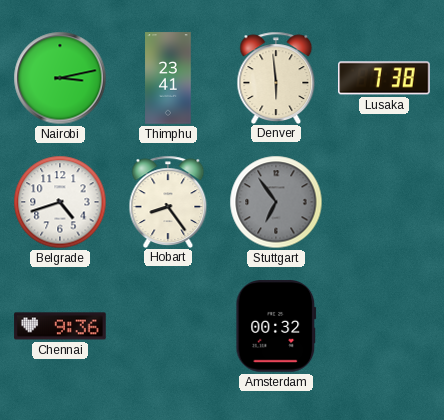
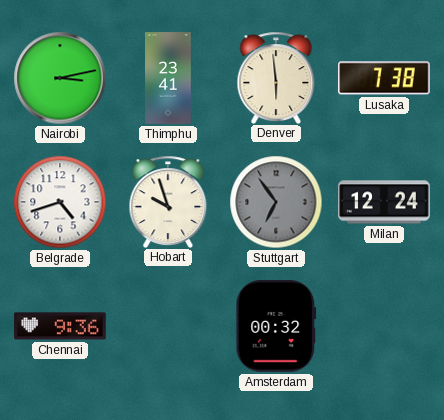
Hobart: 8:24 -> 9:57 (168, 201)
Milan: none -> 12:24 (384, 202)
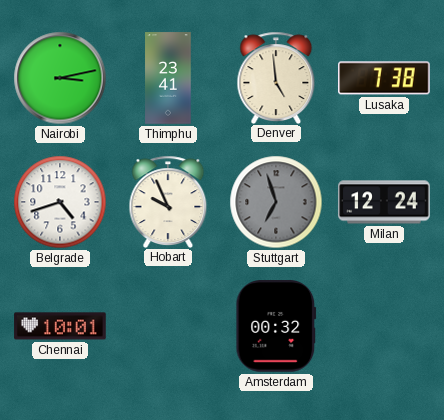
Denver: 5:59 -> 4:59 (276, 77)
Hobart: 9:57 -> 9:56 (168, 201)
Stuttgart: 6:54 -> 6:57 (276, 202)
Chennai: 9:36 -> 10:01 (60, 326)
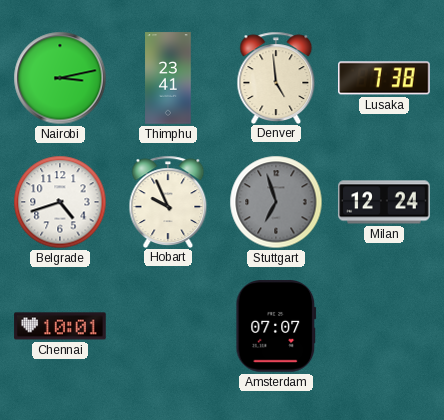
Amsterdam: 00:32 -> 07:07 (276, 326)
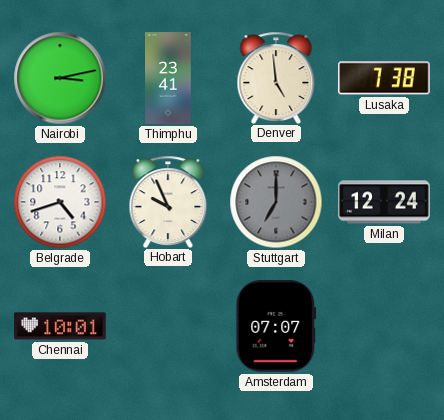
Stuttgart: 6:57 -> 7:00 (276, 202)
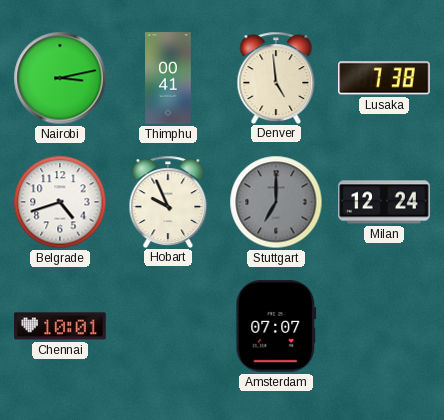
Thimphu: 23:41 -> 00:41 (168, 78)
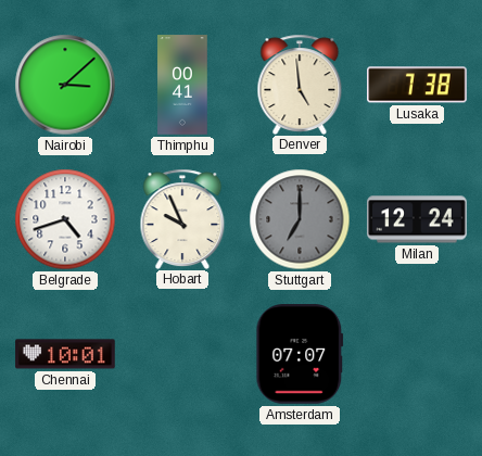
Nairobi: 3:13 -> 3:08 (65, 85)
